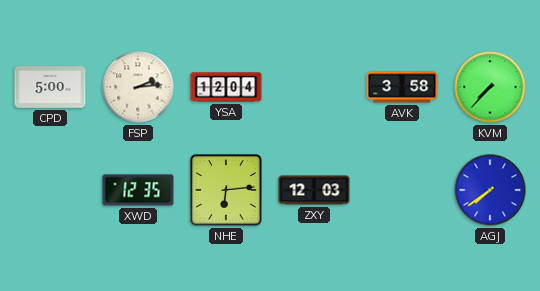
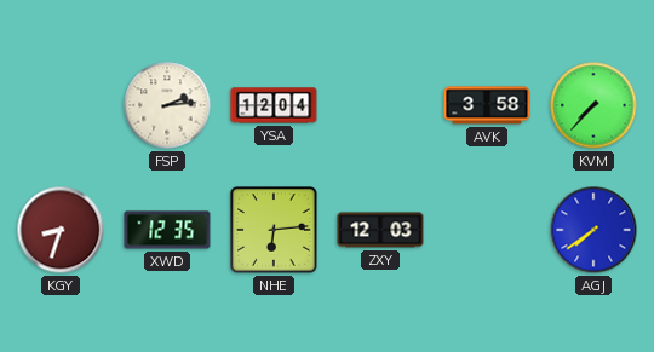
CPD: 5:00 -> none (50, 87)
KGY: none -> 8:33 (61, 230)
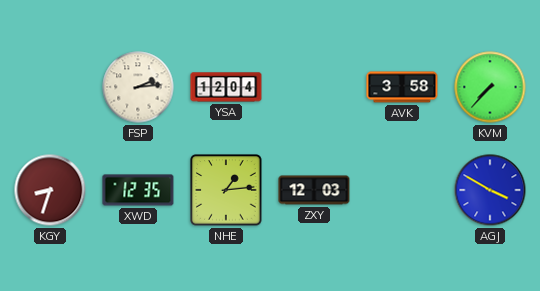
NHE: 6:14 -> 1:14 (226, 190)
AGJ: 7:39 -> 3:50 (490, 190)
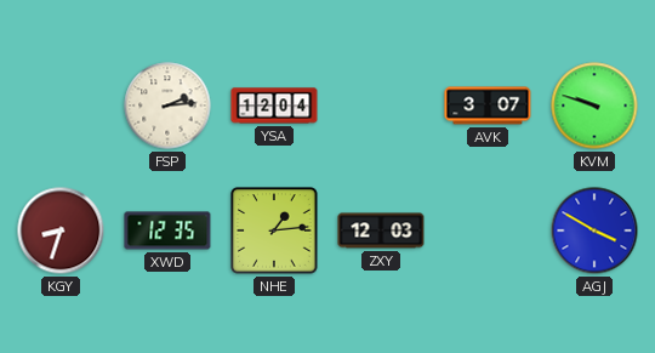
AVK: 3:58 -> 3:07 (488, 106)
KVM: 7:37 -> 9:48 (594, 106)
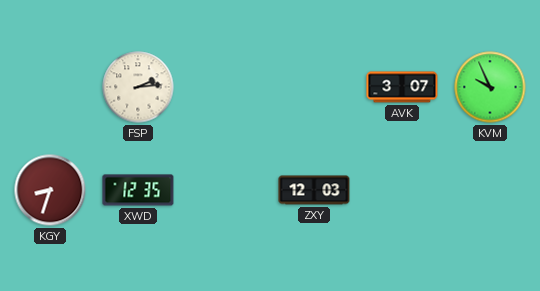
YSA: 12:04 -> none (274, 106)
KVM: 9:48 -> 9:56 (490, 87)
NHE: 1:14 -> none (274, 230)
AGJ: 3:50 -> none (594, 230)
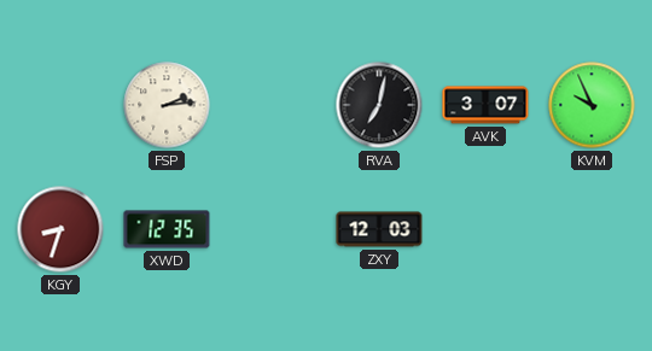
RVA: none -> 7:02 (379, 105)
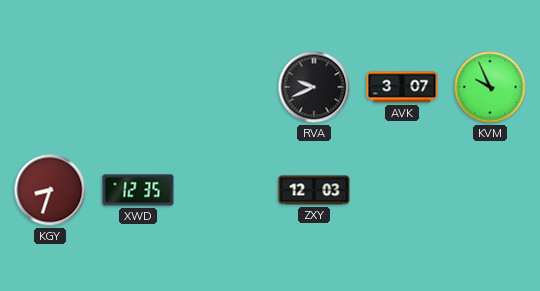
FSP: 2:14 -> none (167, 105)
RVA: 7:02 -> 9:41 (314, 87)
